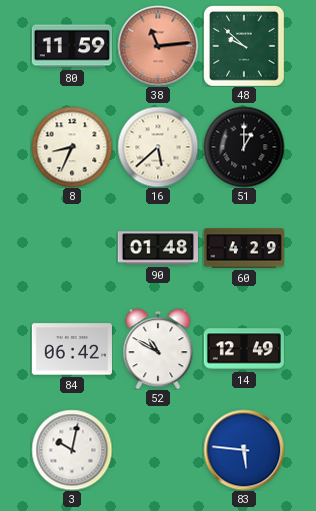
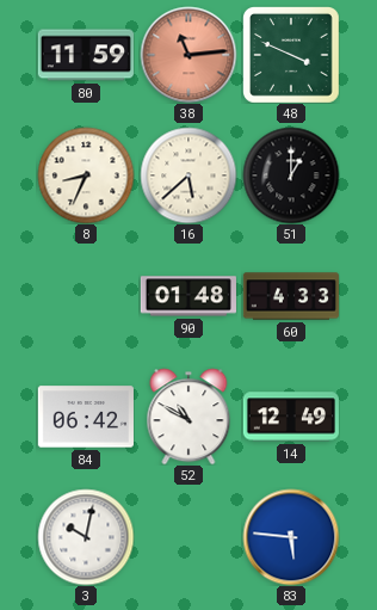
48: 9:52 -> 3:49 (291, 55)
60: 4:29 -> 4:33 (290, 296)
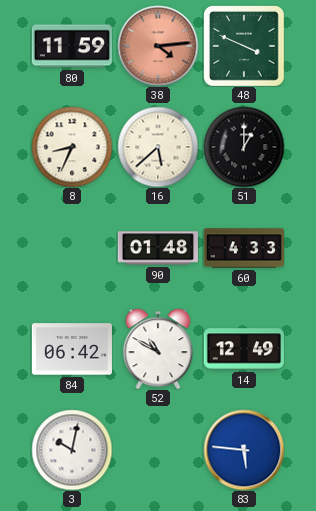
38: 11:14 -> 4:14 (158, 46)
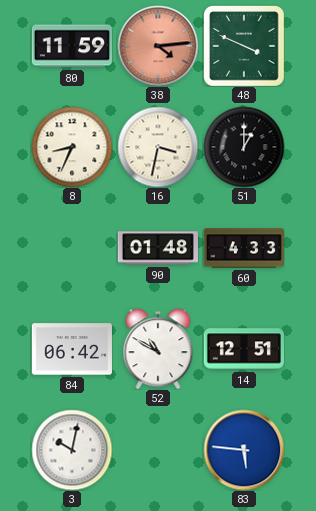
16: 5:38 -> 3:32 (158, 147)
14: 12:49 -> 12:51 (244, 349)
